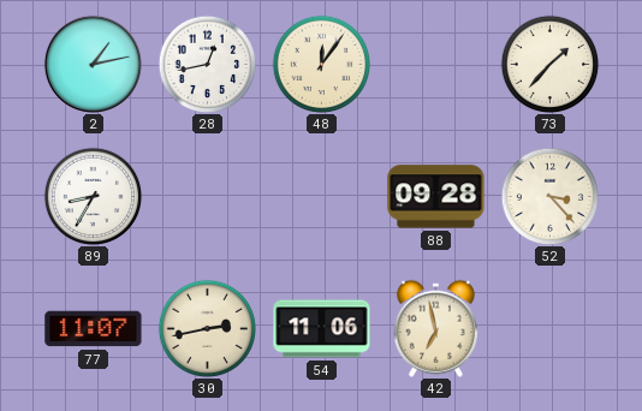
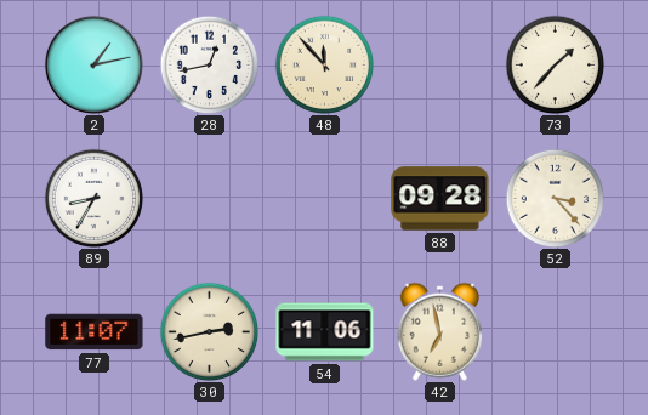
48: 12:06 -> 11:53 (324, 64)
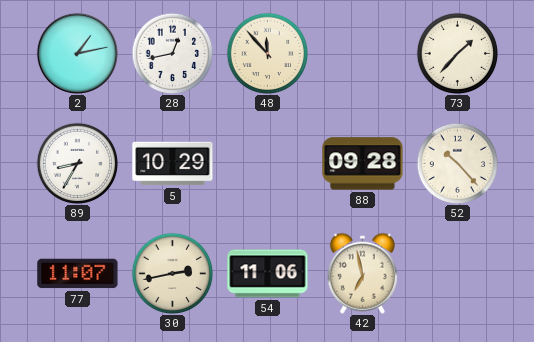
5: none -> 10:29 (173, 164)
52: 3:23 -> 10:23 (457, 163)
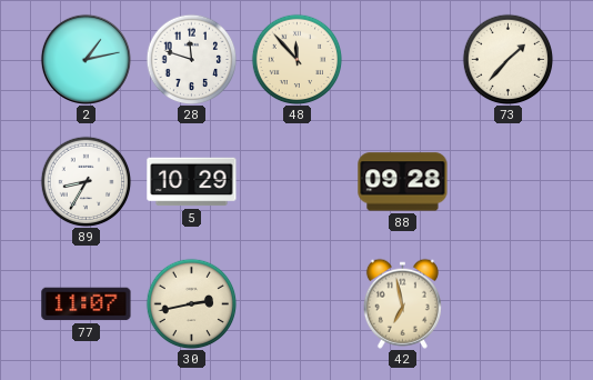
28: 12:43 -> 11:48 (191, 59)
52: 10:23 -> none (457, 163)
54: 11:06 -> none (268, 274)
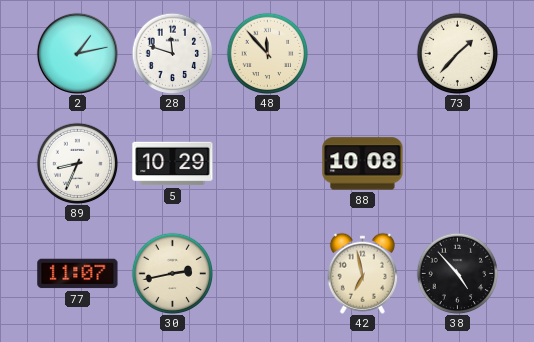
89: 8:35 -> 8:34 (77, 163)
88: 09:28 -> 10:08 (363, 164)
38: none -> 4:53 (457, 273)
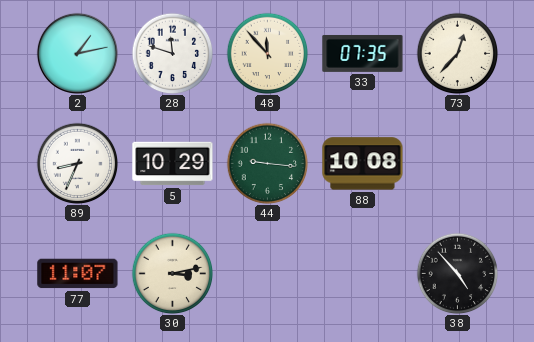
33: none -> 07:35 (363, 53)
73: 1:37 -> 12:37 (457, 53)
44: none -> 9:16 (267, 163)
30: 2:43 -> 3:13 (172, 273)
42: 6:58 -> none (362, 273)
